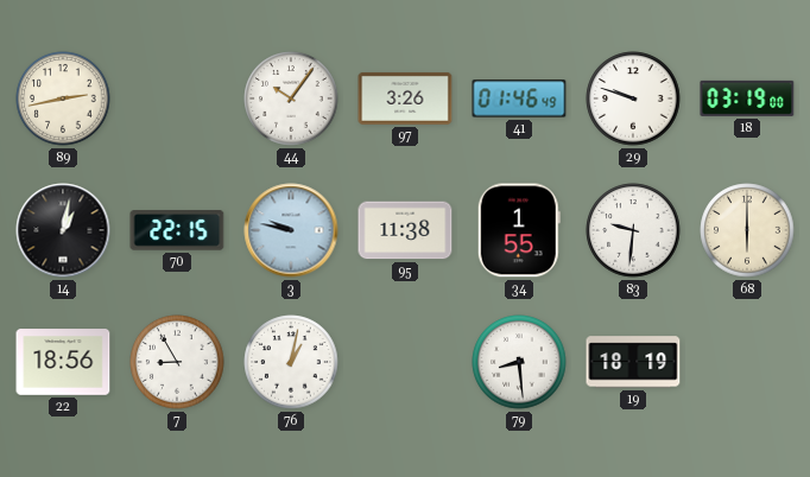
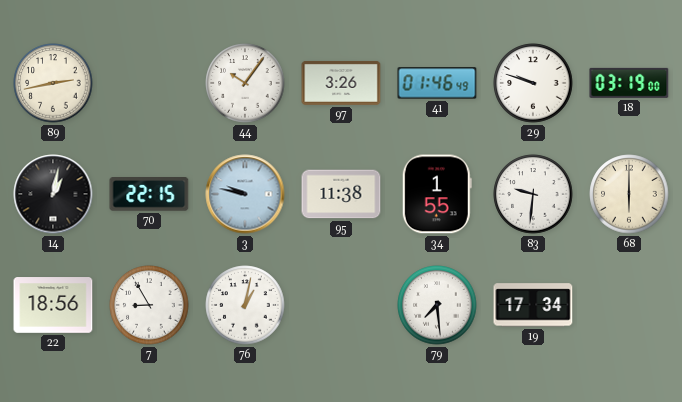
79: 8:29 -> 7:29 (437, 305)
19: 18:19 -> 17:34 (533, 305)
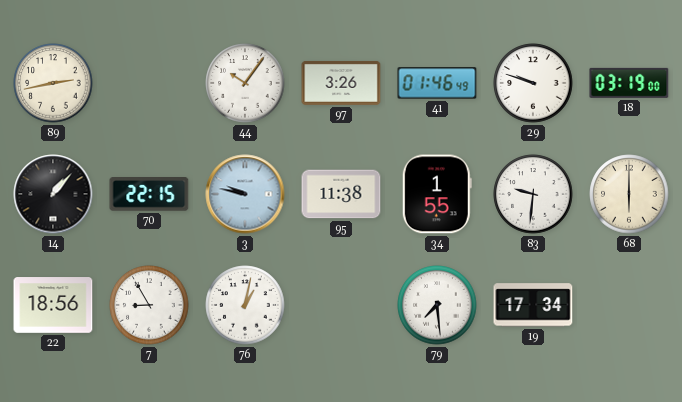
14: 1:02 -> 1:07 (53, 194)
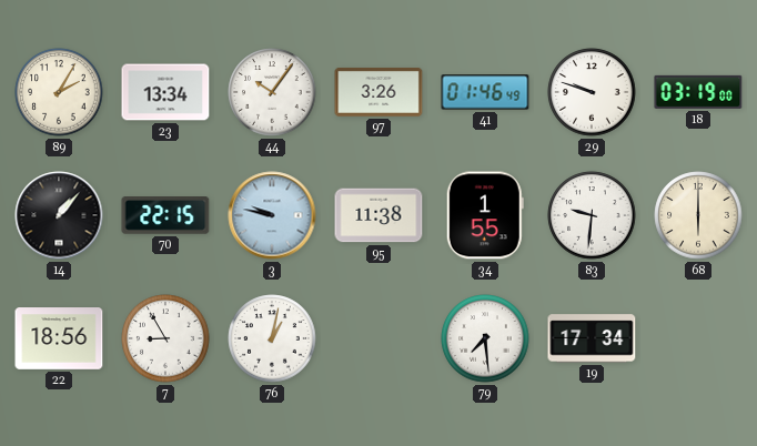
89: 2:43 -> 2:05 (59, 92)
23: none -> 13:34 (165, 92)
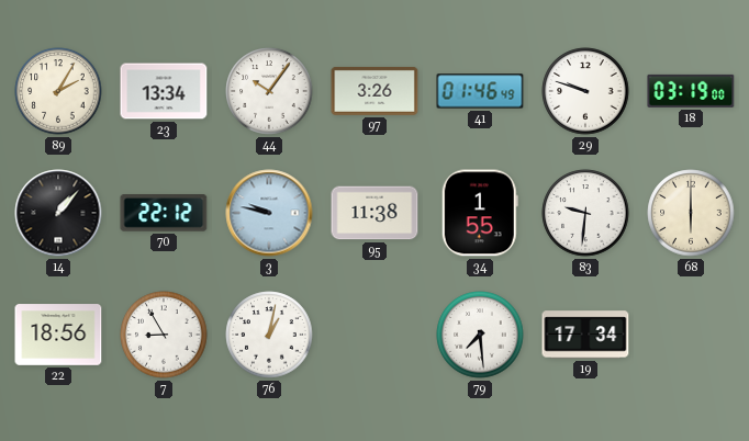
70: 22:15 -> 22:12 (164, 214)
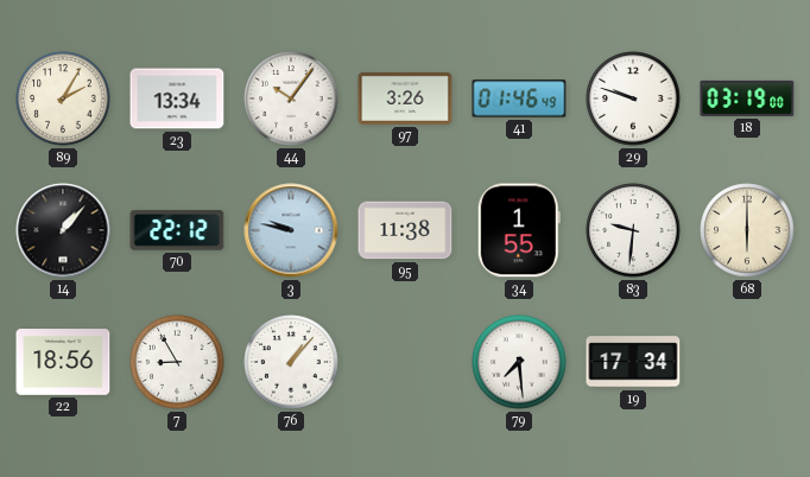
76: 1:02 -> 1:07 (291, 362)
